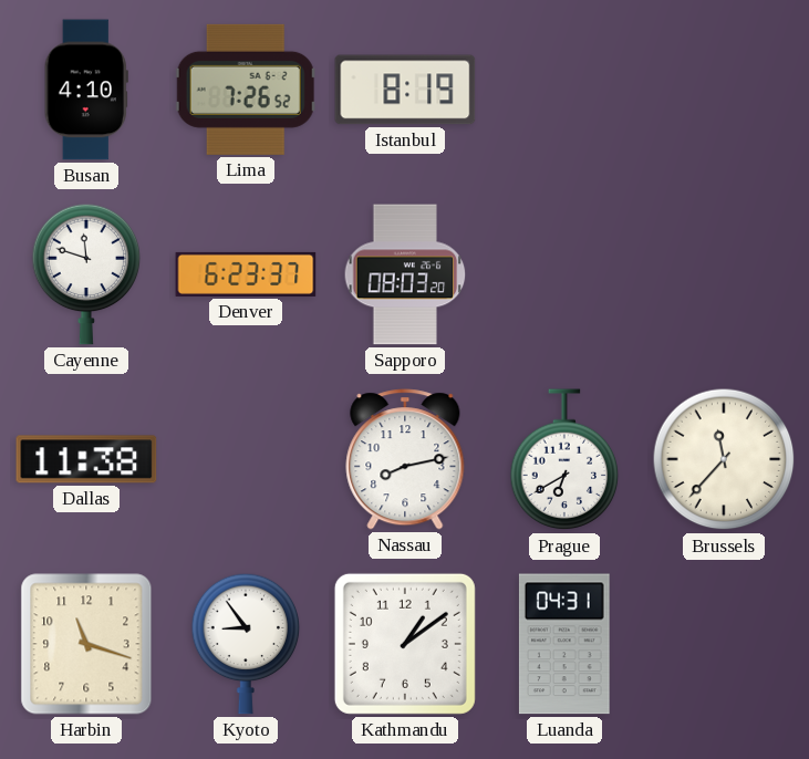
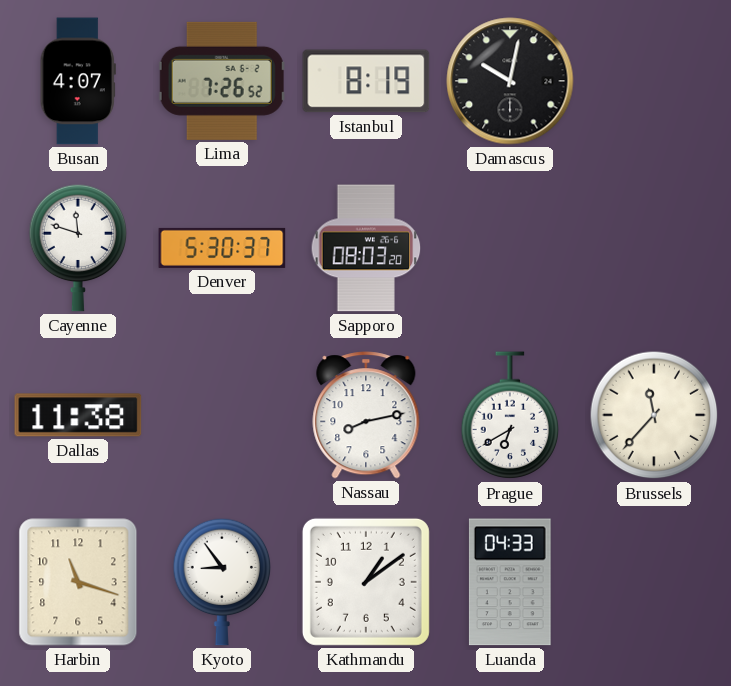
Busan: 4:10 -> 4:07 (78, 81)
Damascus: none -> 10:02 (510, 81)
Denver: 6:23 -> 5:30 (222, 248)
Luanda: 04:31 -> 04:33 (510, 582)
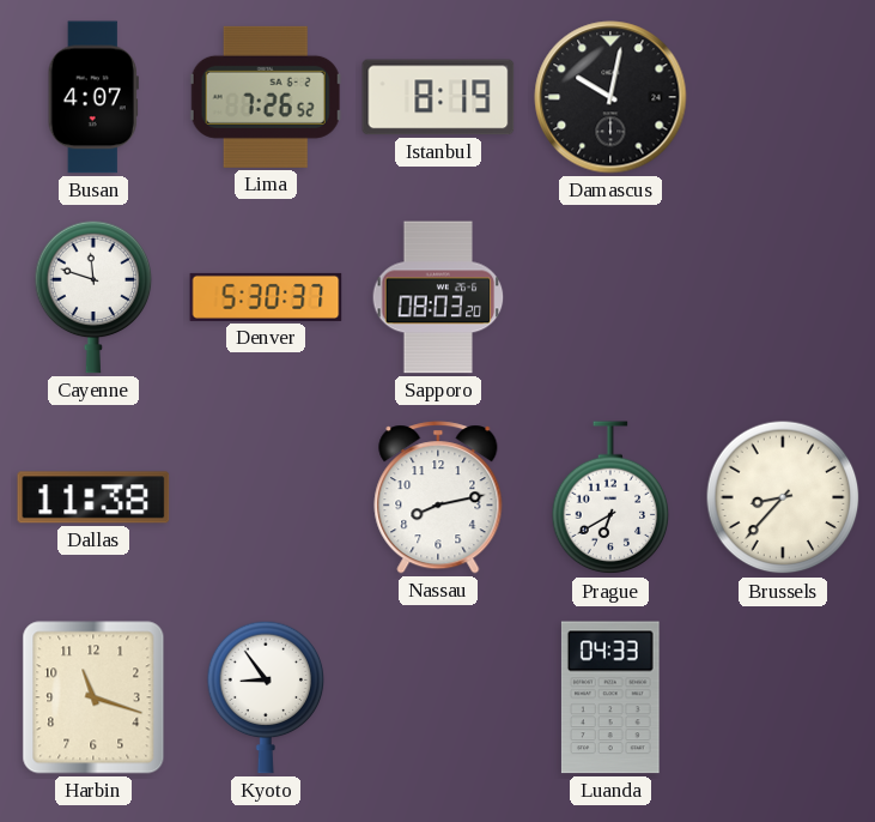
Brussels: 11:37 -> 8:37 (783, 497)
Kathmandu: 1:09 -> none (366, 582)
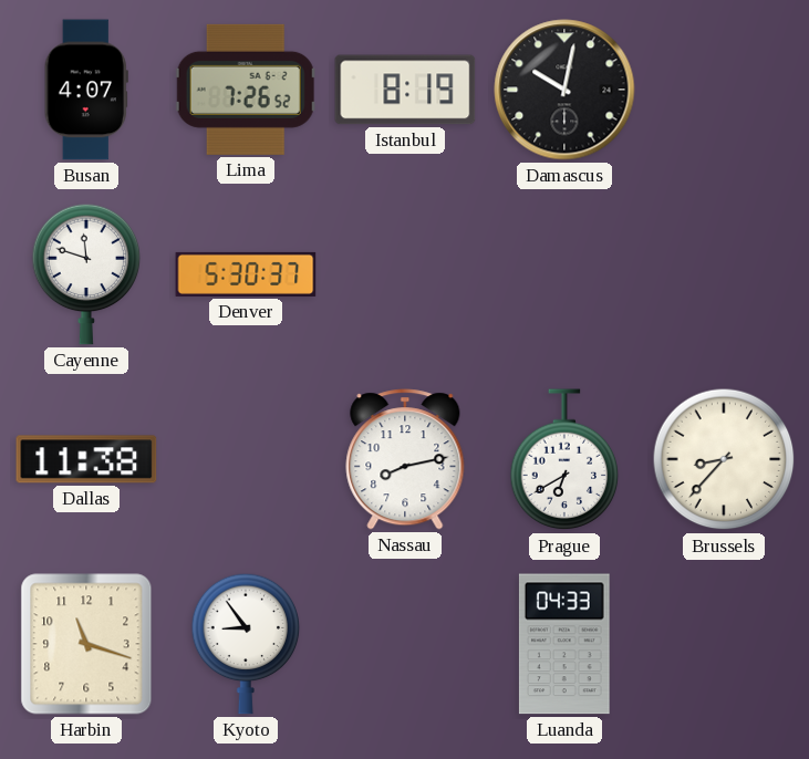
Sapporo: 08:03 -> none (438, 297)
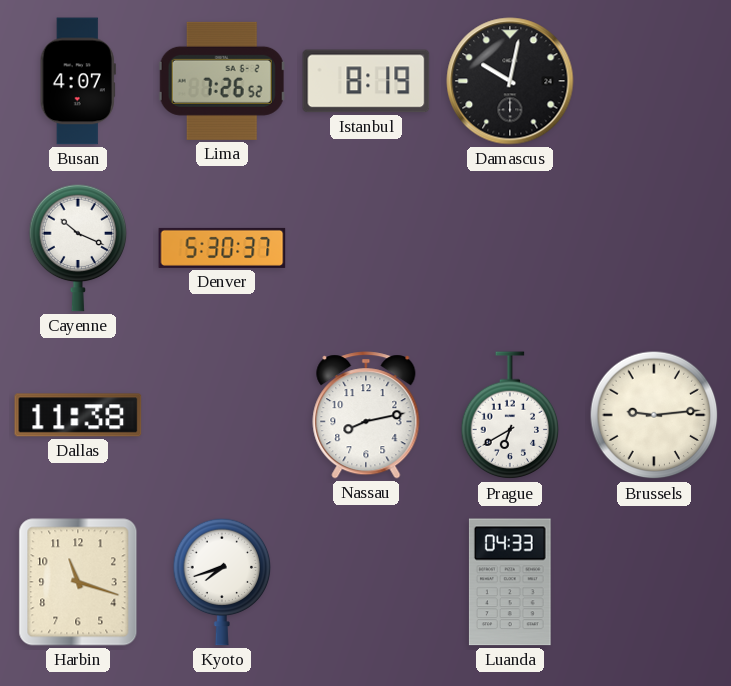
Cayenne: 11:48 -> 10:19 (78, 248)
Brussels: 8:37 -> 9:14 (654, 415)
Kyoto: 8:54 -> 7:42 (222, 582)
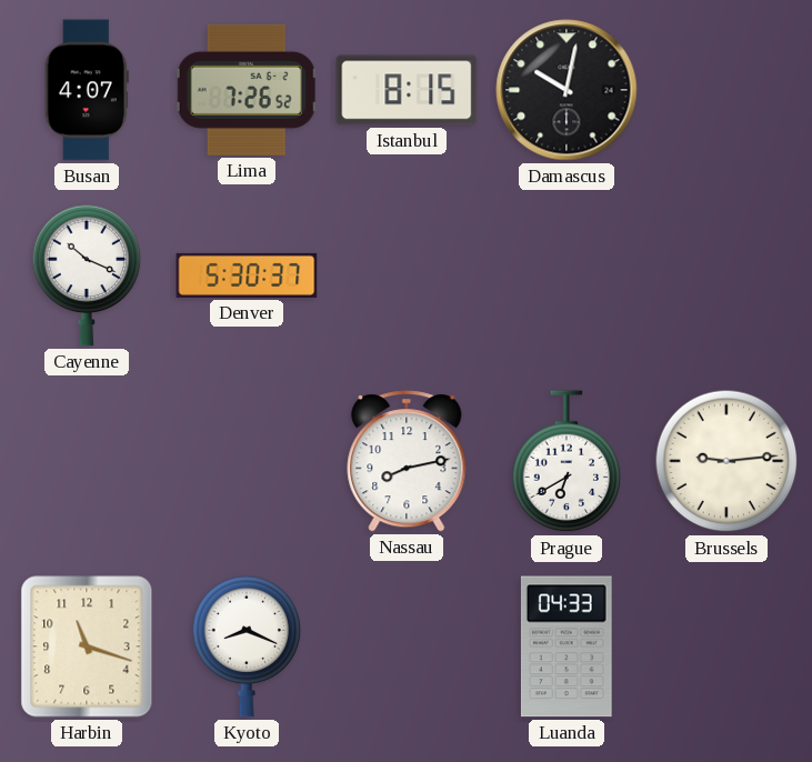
Istanbul: 8:19 -> 8:15 (407, 90)
Dallas: 11:38 -> none (78, 415)
Kyoto: 7:42 -> 8:19 (247, 646)
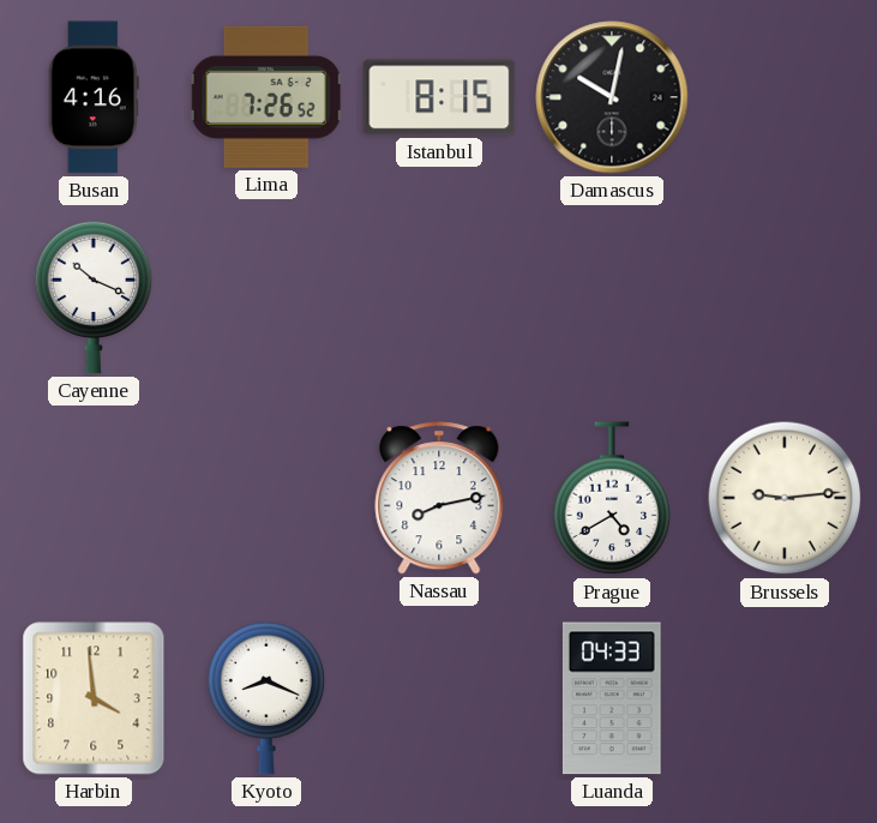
Busan: 4:07 -> 4:16 (94, 97)
Denver: 5:30 -> none (247, 275)
Prague: 6:40 -> 4:40 (612, 499)
Harbin: 11:18 -> 3:59 (94, 698)
